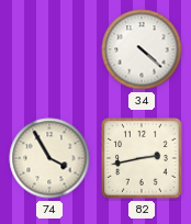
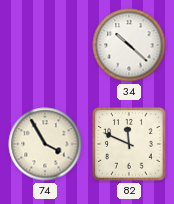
34: 4:22 -> 10:22 (129, 45)
82: 2:43 -> 11:49 (129, 144)
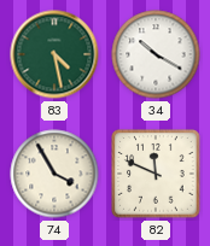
83: none -> 4:28 (54, 54)
34: 10:22 -> 10:20 (156, 54)
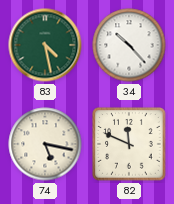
34: 10:20 -> 10:23 (129, 45)
74: 3:55 -> 5:17 (45, 144)
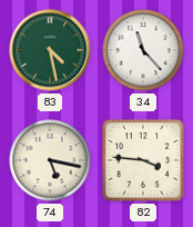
34: 10:23 -> 11:23 (143, 50)
82: 11:49 -> 3:46 (143, 160)
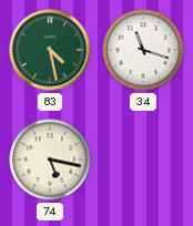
34: 11:23 -> 11:18 (143, 50)
82: 3:46 -> none (143, 160)
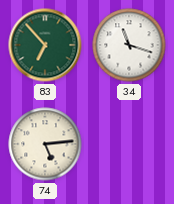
83: 4:28 -> 6:53 (45, 45)
74: 5:17 -> 5:14 (45, 144)
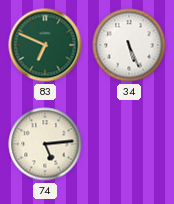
83: 6:53 -> 6:49 (45, 45)
34: 11:18 -> 5:26 (129, 45)
